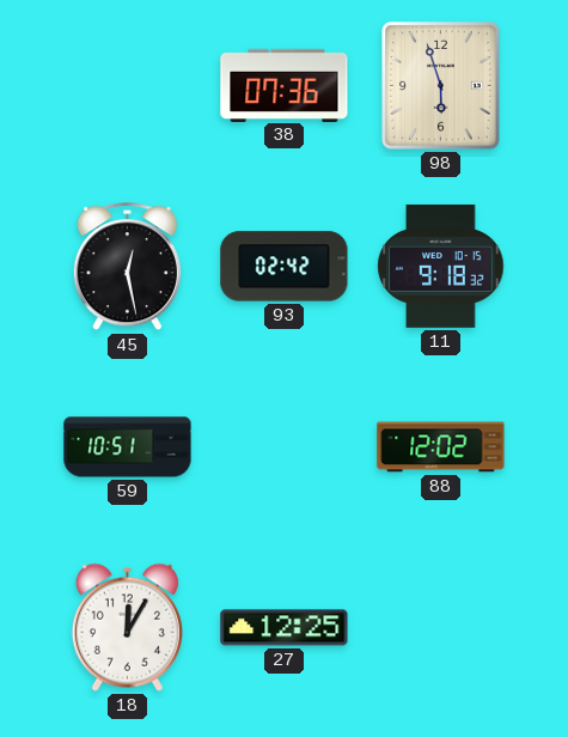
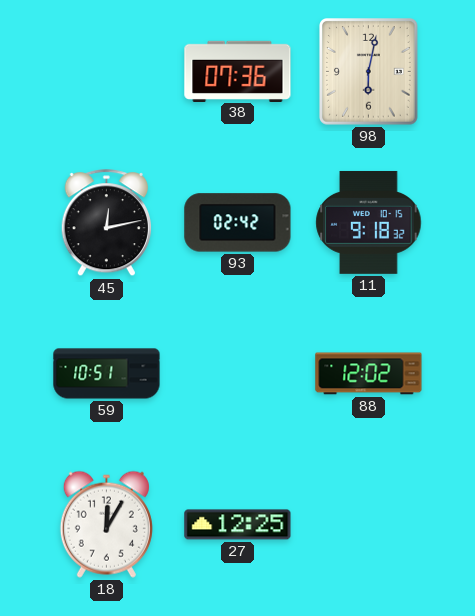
98: 5:57 -> 6:02 (369, 72)
45: 12:28 -> 12:13 (106, 223)
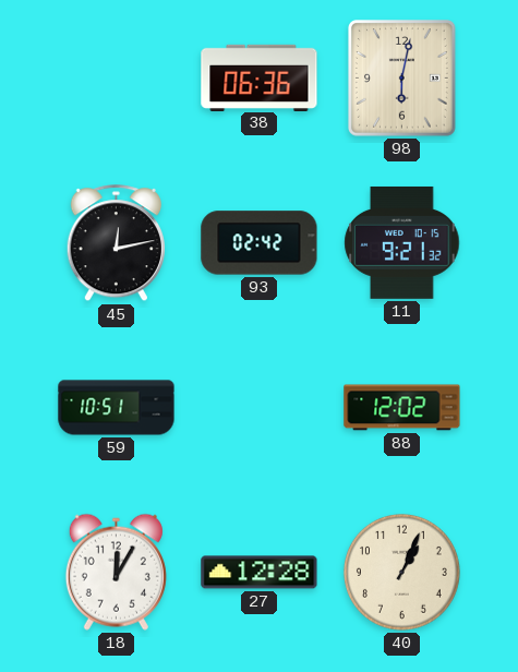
38: 07:36 -> 06:36 (260, 77)
11: 9:18 -> 9:21 (402, 242)
27: 12:25 -> 12:28 (260, 573)
40: none -> 1:04 (401, 572)
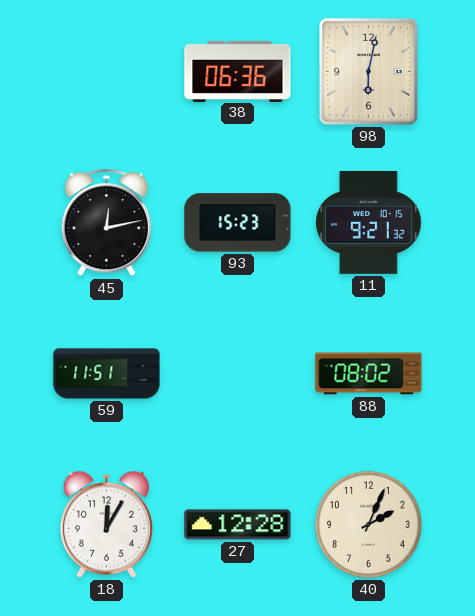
93: 02:42 -> 15:23 (238, 223)
59: 10:51 -> 11:51 (107, 374)
88: 12:02 -> 08:02 (369, 374)
40: 1:04 -> 2:04 (368, 524)
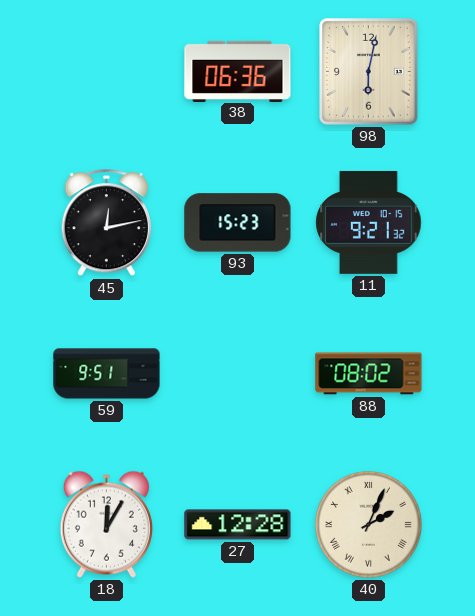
59: 11:51 -> 9:51 (107, 374)
40 numerals: Arabic -> Roman (368, 524)
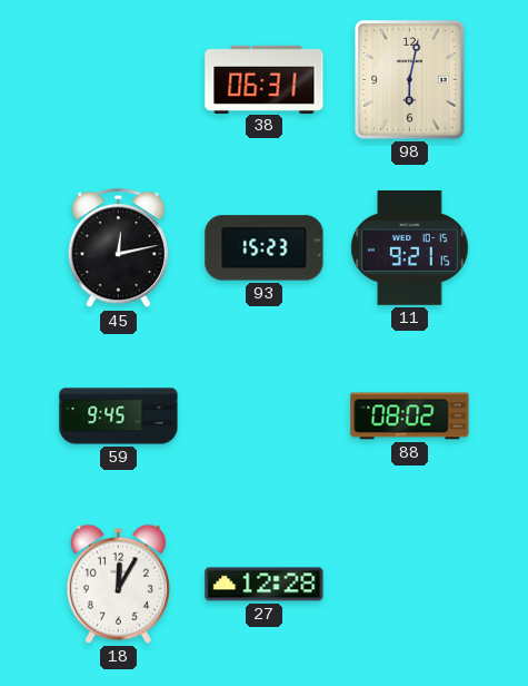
38: 06:36 -> 06:31 (265, 79)
11: 9:21:32 -> 9:21:15 (410, 247)
59: 9:51 -> 9:45 (119, 416)
40: 2:04 -> none (368, 524)
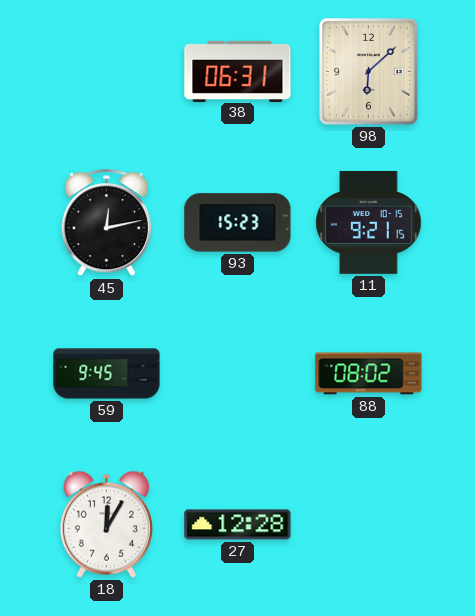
98: 6:02 -> 6:08 (369, 72)
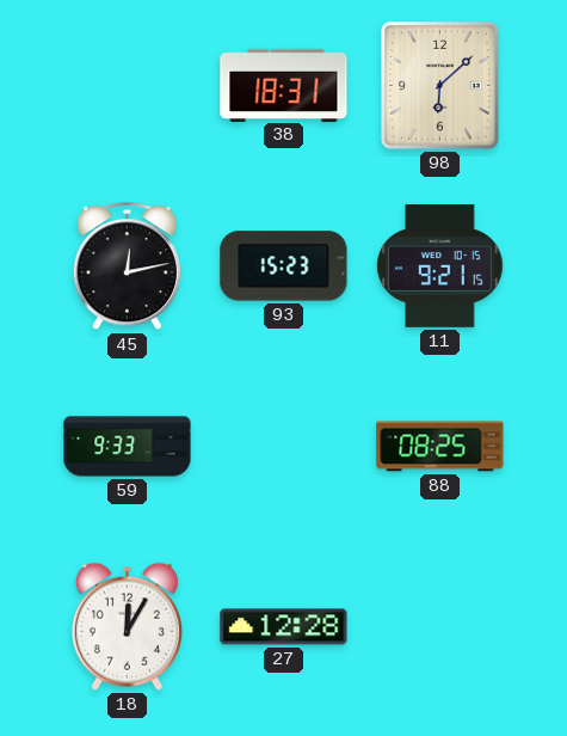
38: 06:31 -> 18:31 (284, 85)
59: 9:45 -> 9:33 (128, 447)
88: 08:02 -> 08:25 (440, 447)
